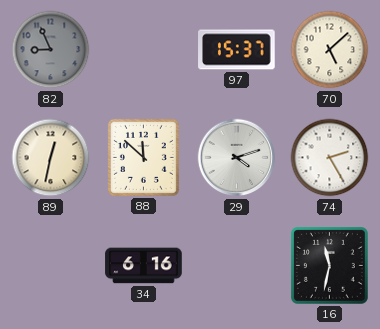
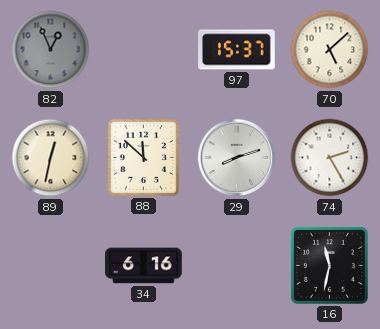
82: 8:56 -> 12:56 (51, 50)
29: 4:12 -> 8:12 (237, 158)
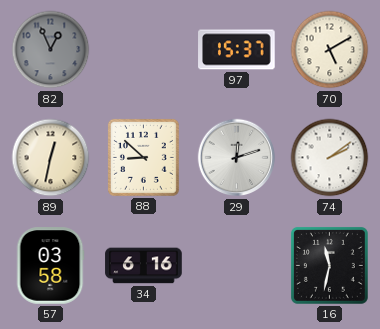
70: 5:08 -> 5:10 (330, 50)
88: 11:52 -> 8:52 (143, 157)
29: 8:12 -> 12:12 (237, 158)
74: 2:25 -> 2:09 (330, 158)
57: none -> 03:58 (50, 266)
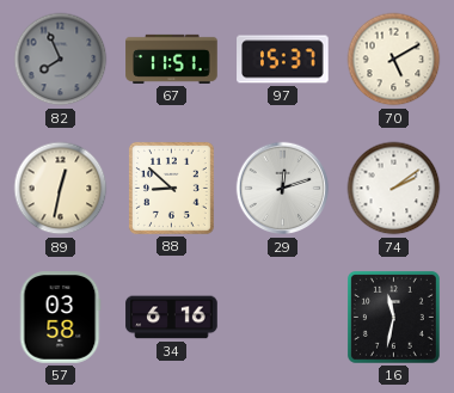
82: 12:56 -> 7:56 (61, 60)
67: none -> 11:51 (172, 59)
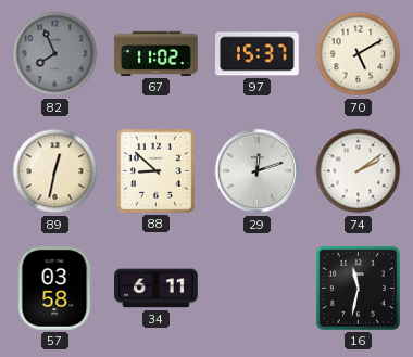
67: 11:51 -> 11:02 (157, 53)
34: 6:16 -> 6:11 (157, 289)
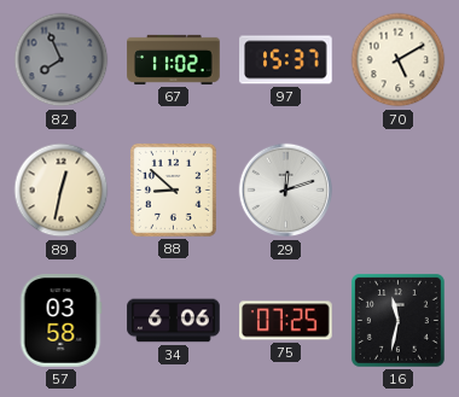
74: 2:09 -> none (359, 171)
34: 6:11 -> 6:06 (174, 321)
75: none -> 07:25 (286, 321)
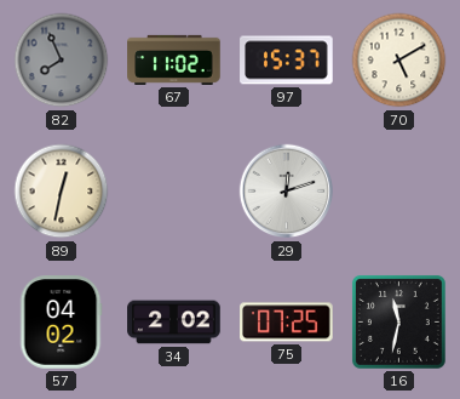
88: 8:52 -> none (173, 189)
57: 03:58 -> 04:02 (61, 323)
34: 6:06 -> 2:02 (174, 323)
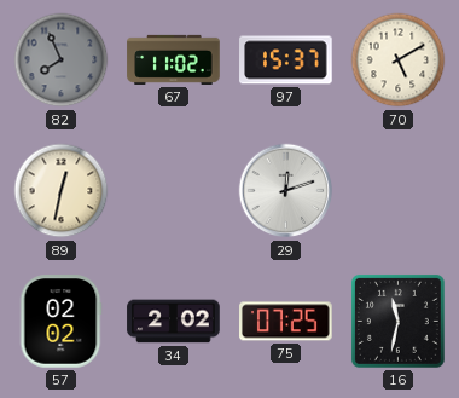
57: 04:02 -> 02:02 (60, 322)
